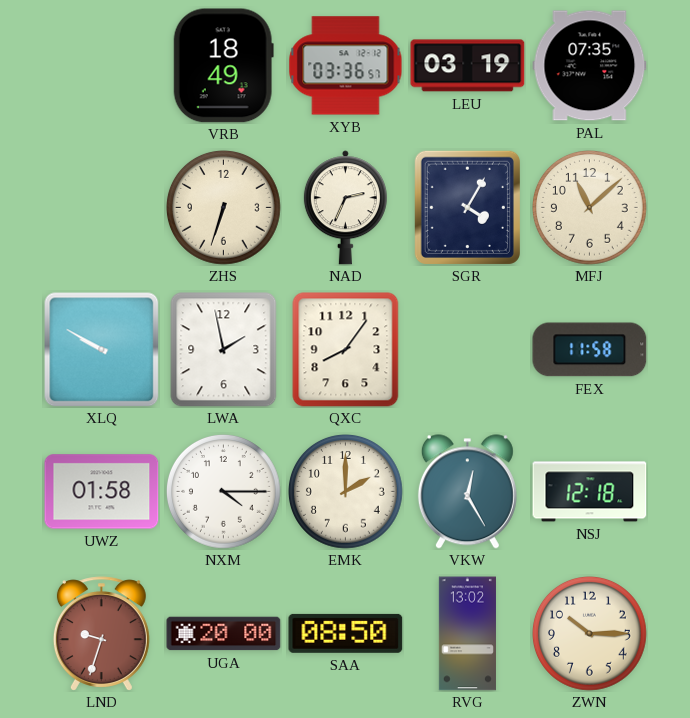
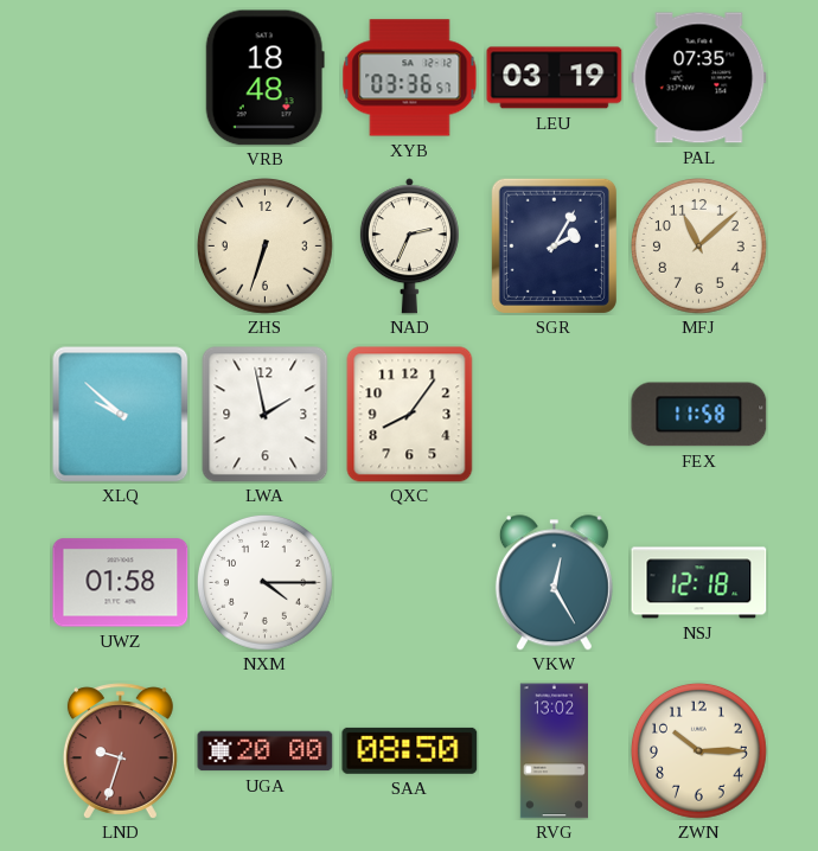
VRB: 18:49 -> 18:48 (264, 78)
SGR: 4:05 -> 2:05 (554, 245)
XLQ: 9:50 -> 9:52 (121, 415)
EMK: 2:00 -> none (346, 492)
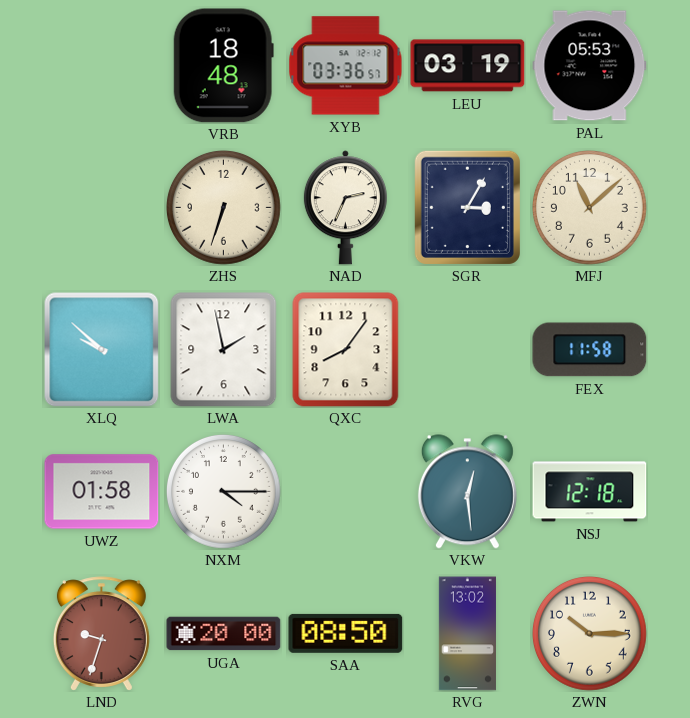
PAL: 07:35 -> 05:53 (590, 66)
SGR: 2:05 -> 3:05 (467, 207)
VKW: 12:25 -> 12:29 (467, 492)
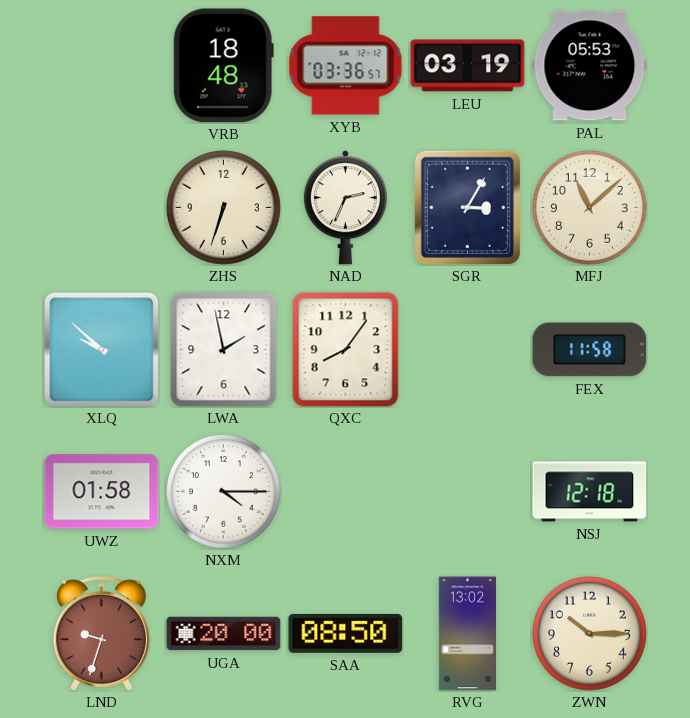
VKW: 12:29 -> none (467, 492)
